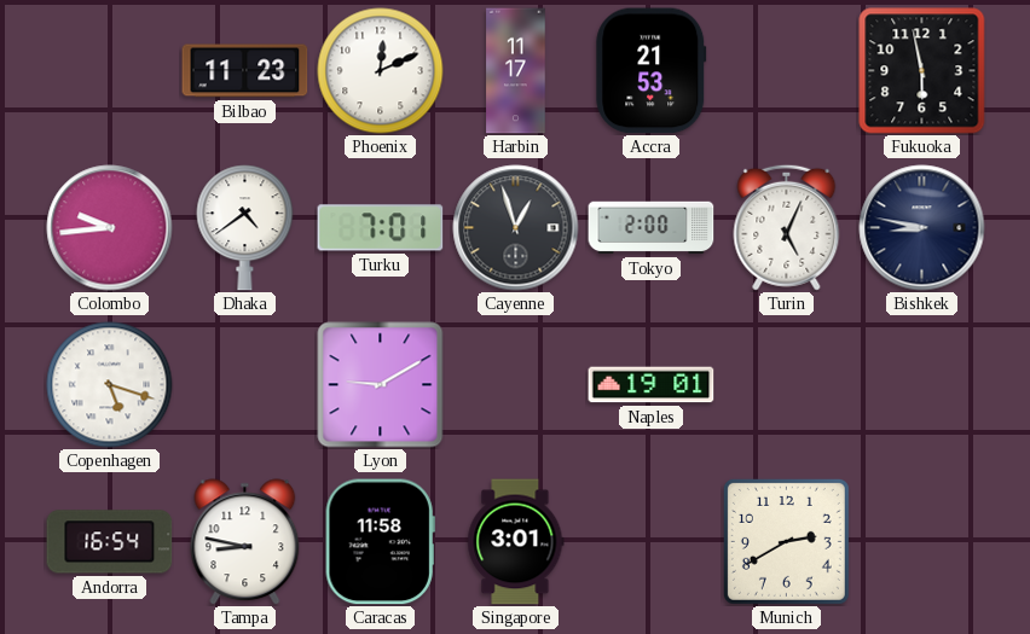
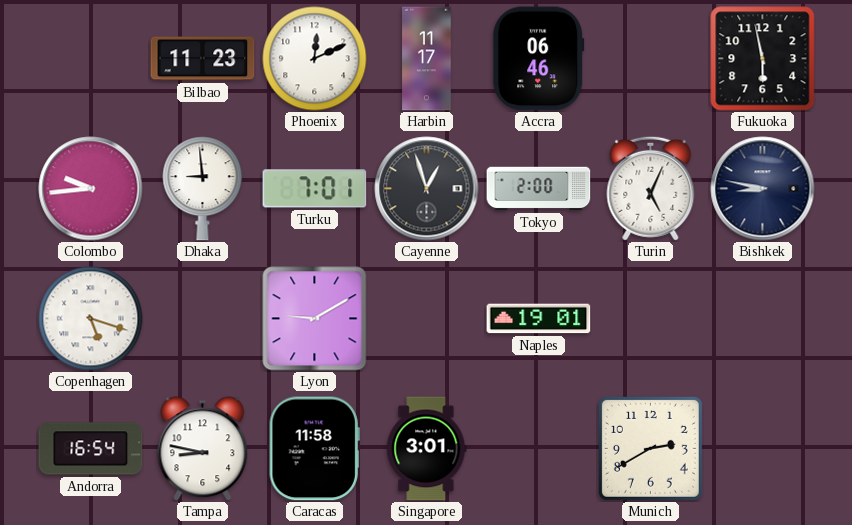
Accra: 21:53 -> 06:46 (539, 59)
Dhaka: 4:39 -> 8:59 (203, 189)
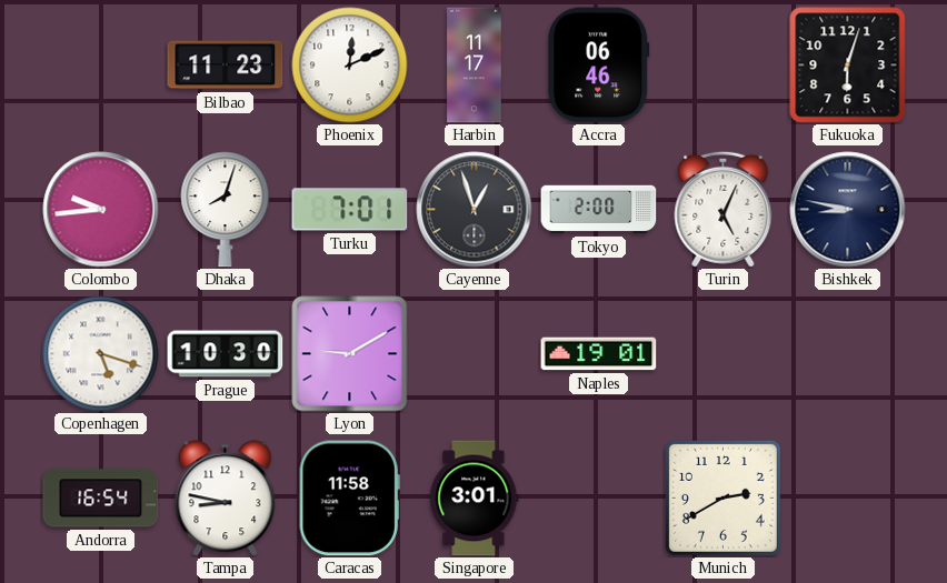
Fukuoka: 5:58 -> 6:03 (848, 66)
Dhaka: 8:59 -> 8:03 (226, 210)
Prague: none -> 10:30 (226, 354)
